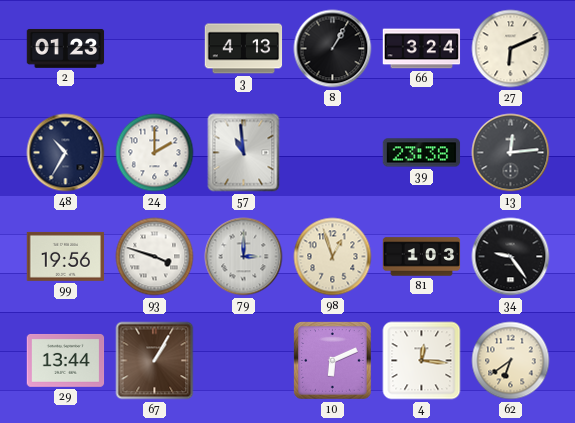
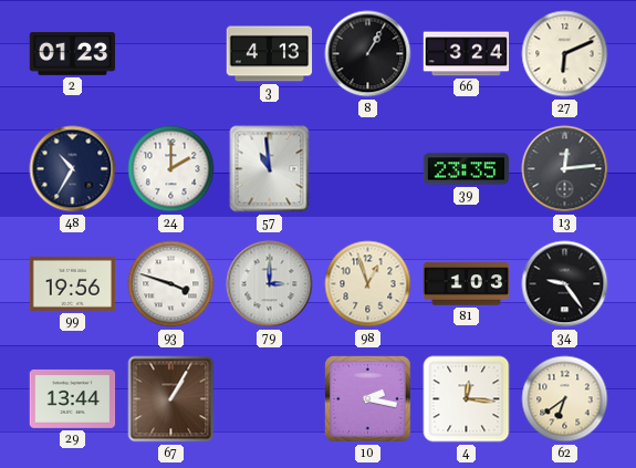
39: 23:38 -> 23:35 (467, 169)
10: 6:11 -> 2:17 (368, 399)
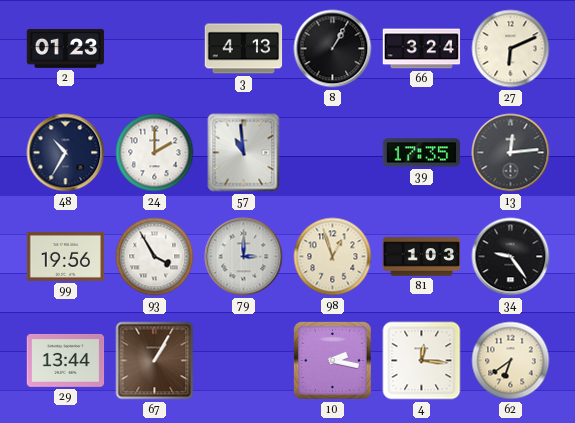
39: 23:35 -> 17:35 (422, 153)
93: 3:48 -> 3:55 (155, 257)
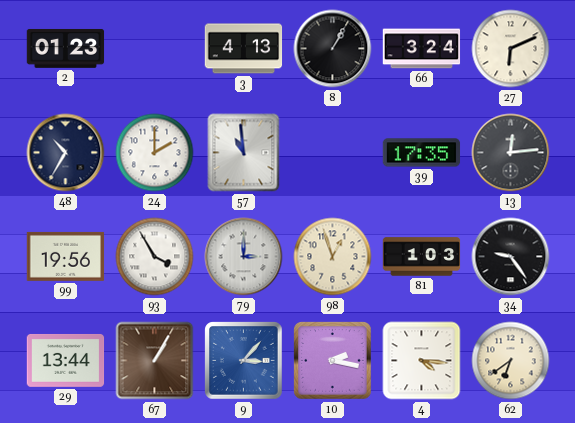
9: none -> 3:07 (244, 361)
4: 12:16 -> 4:16 (422, 361)
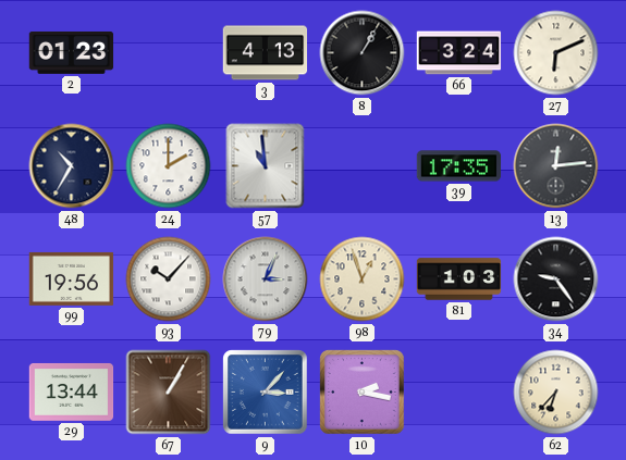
93: 3:55 -> 10:07 (169, 279)
79: 3:00 -> 3:04 (266, 279)
4: 4:16 -> none (422, 361)
62: 6:39 -> 6:37 (556, 393)
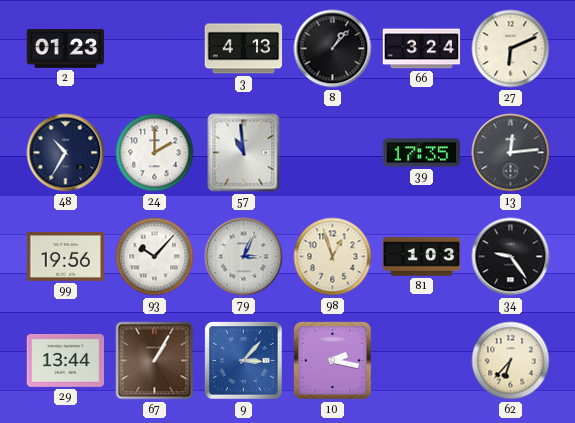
8: 1:05 -> 1:07 (333, 49)
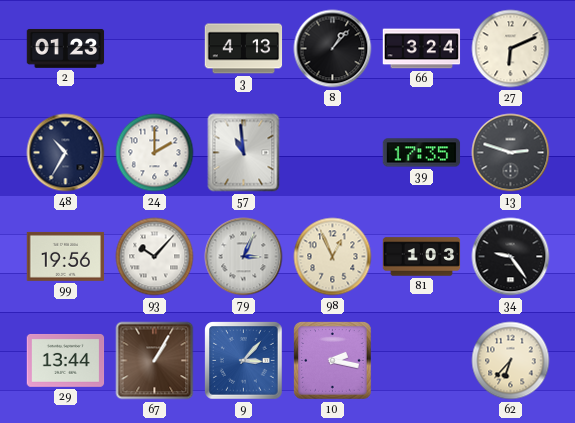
13: 12:14 -> 2:48 (511, 153)
98: 12:57 -> 12:56 (333, 257)
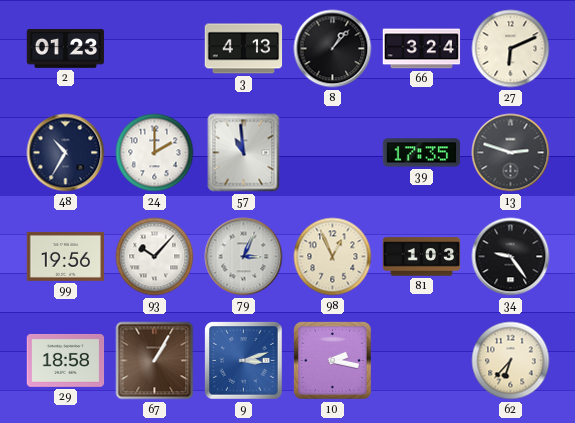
29: 13:44 -> 18:58 (66, 360)
9: 3:07 -> 3:12 (244, 361)
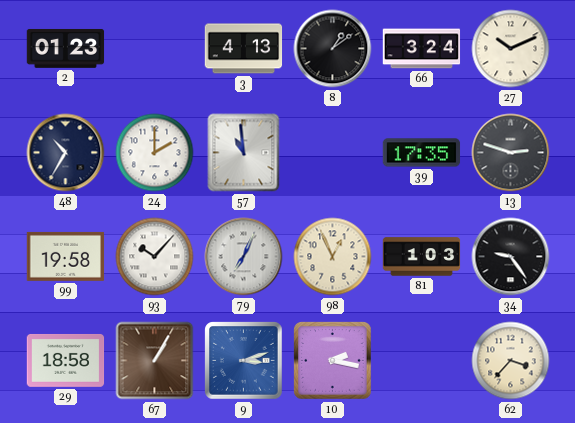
8: 1:07 -> 1:09 (333, 49)
27: 6:11 -> 10:11 (511, 49)
99: 19:56 -> 19:58 (66, 256)
79: 3:04 -> 7:04 (244, 257)
62: 6:37 -> 3:37 (511, 361)
